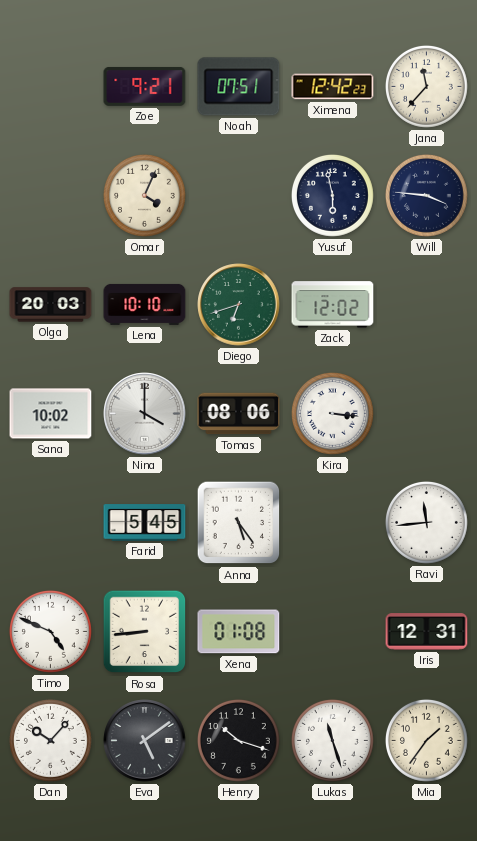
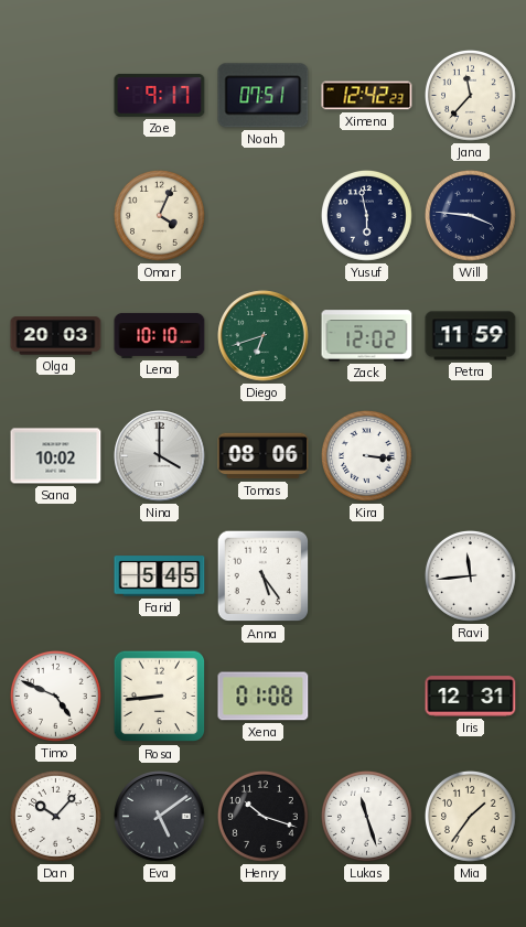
Zoe: 9:21 -> 9:17 (160, 95)
Petra: none -> 11:59 (471, 336)
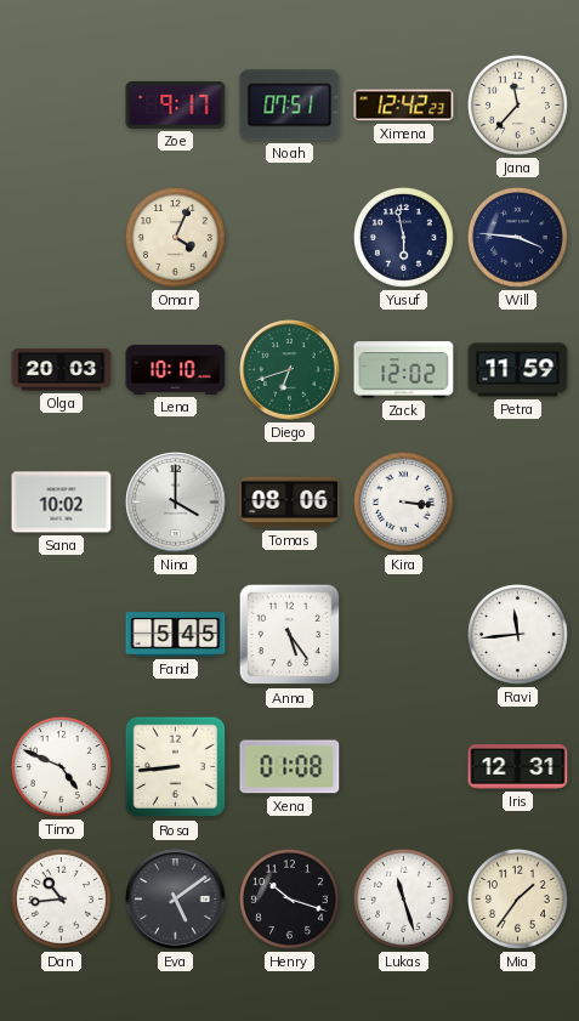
Dan: 10:07 -> 10:44 (61, 898)
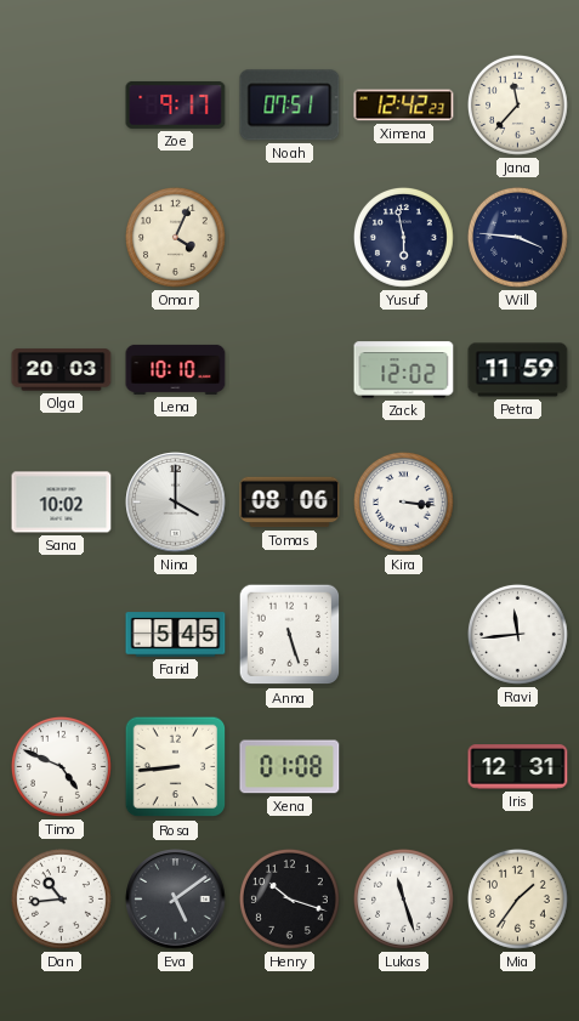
Diego: 6:42 -> none (290, 370)
Anna: 5:24 -> 5:27 (290, 635)
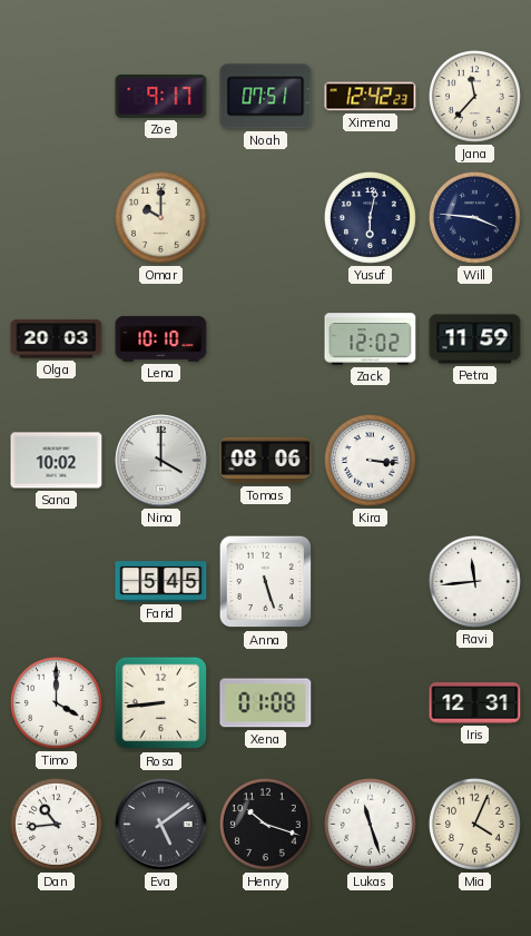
Omar: 4:04 -> 10:00 (160, 217)
Yusuf: 5:58 -> 6:02 (370, 217)
Timo: 4:49 -> 4:00 (56, 702)
Mia: 1:36 -> 4:04 (474, 824)
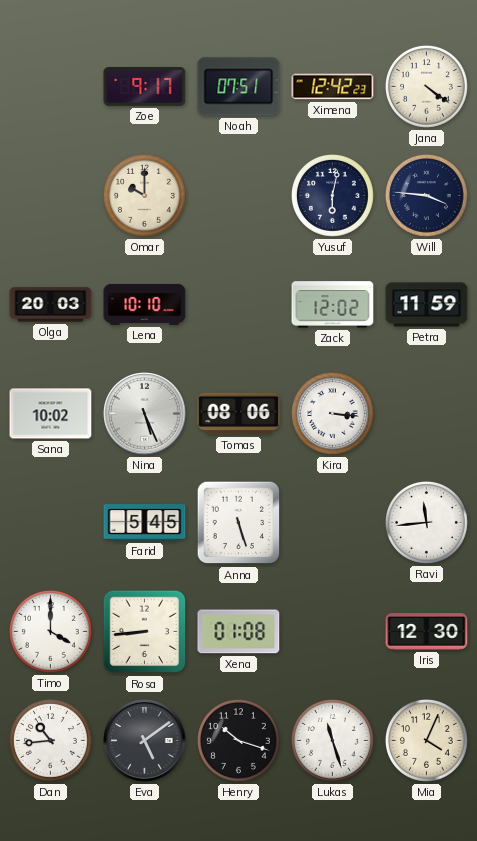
Jana: 11:37 -> 4:21 (426, 86)
Nina: 4:00 -> 5:26 (145, 414)
Iris: 12:31 -> 12:30 (427, 632)
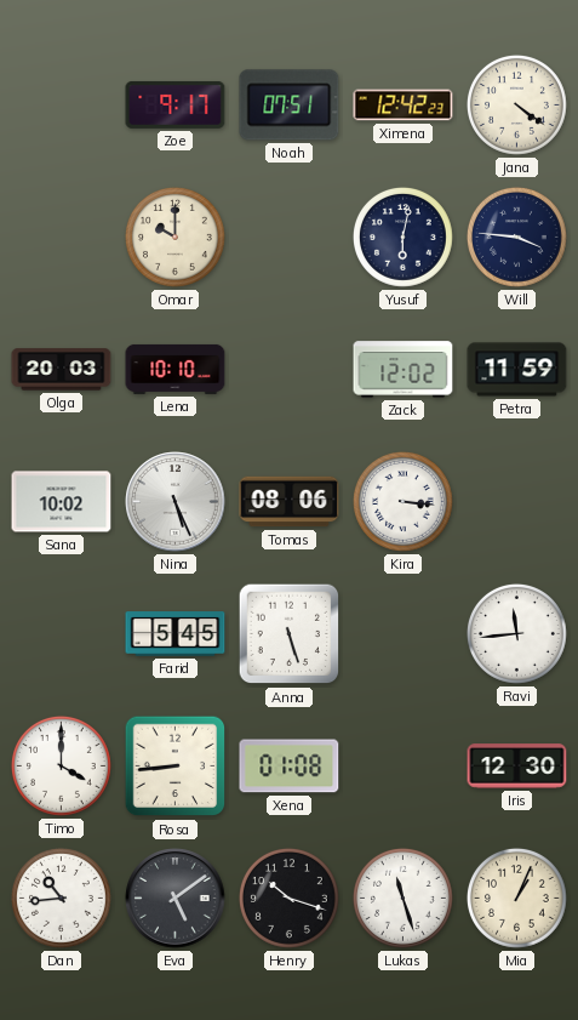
Mia: 4:04 -> 1:04 (516, 898)
